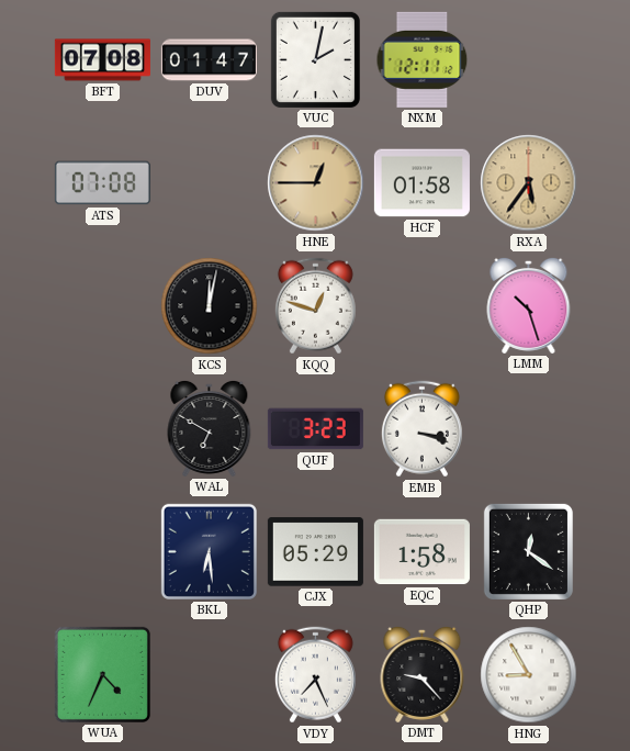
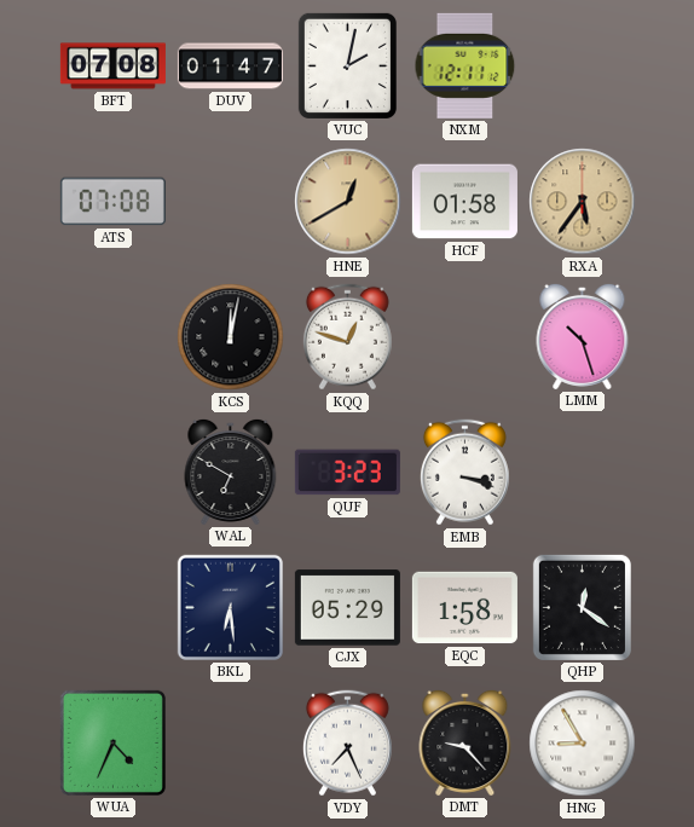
HNE: 12:45 -> 12:40 (348, 202)
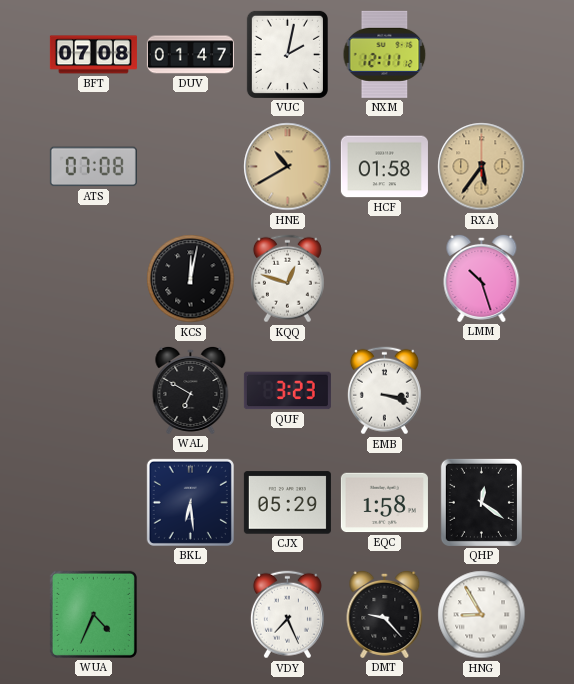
HNE: 12:40 -> 10:40 (288, 167)
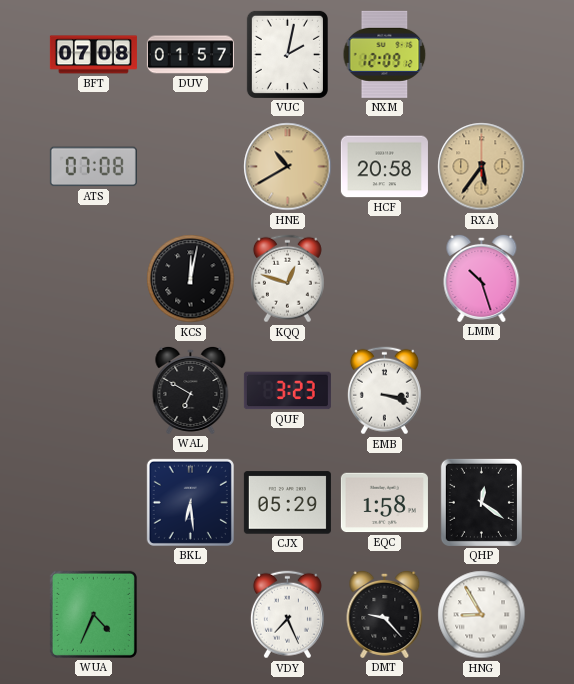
DUV: 01:47 -> 01:57 (190, 55)
NXM: 12:11 -> 12:09 (385, 54)
HCF: 01:58 -> 20:58 (384, 167)
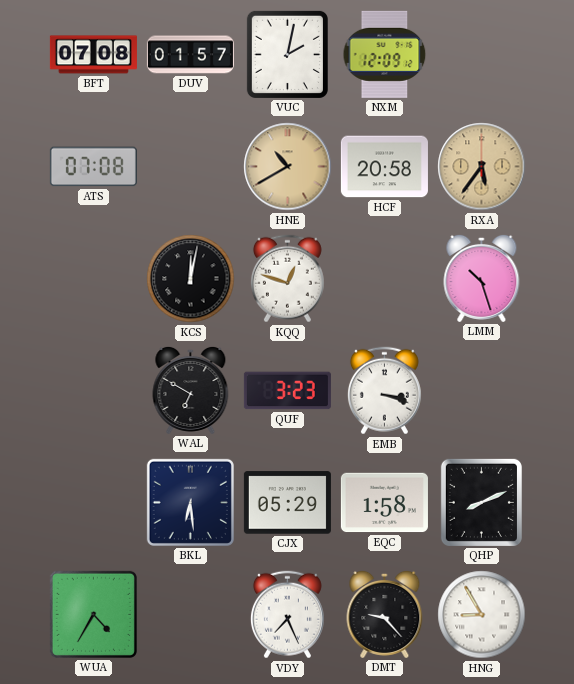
QHP: 12:21 -> 8:11 (481, 502)
WUA: 4:34 -> 4:35 (93, 614)
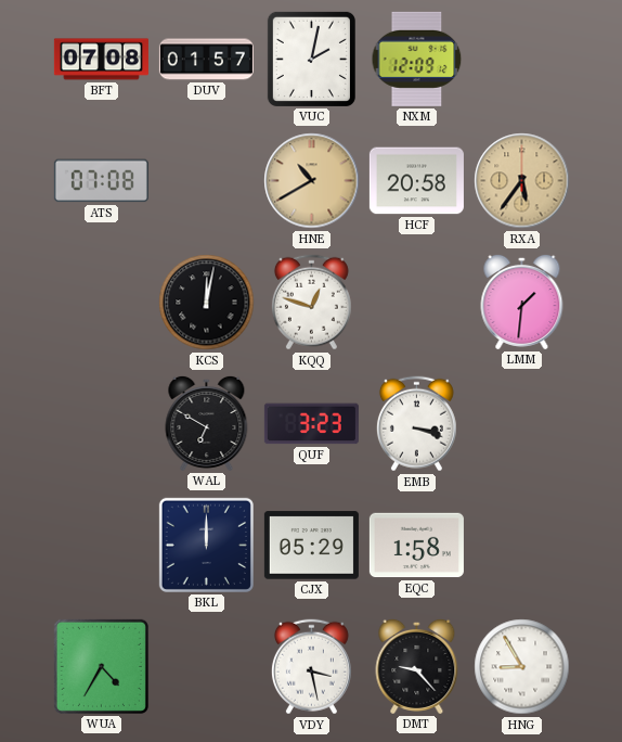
LMM: 10:27 -> 1:31 (522, 302)
BKL: 6:29 -> 12:00 (206, 545)
QHP: 8:11 -> none (481, 502)
VDY: 7:26 -> 3:28 (311, 667)
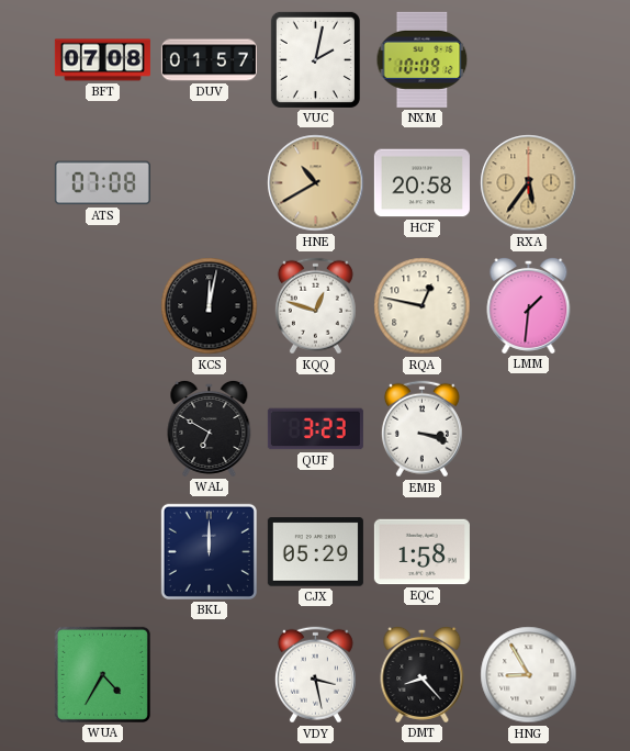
NXM: 12:09 -> 10:09 (423, 59)
RQA: none -> 12:47 (423, 306)
DMT: 9:23 -> 8:23 (423, 674)
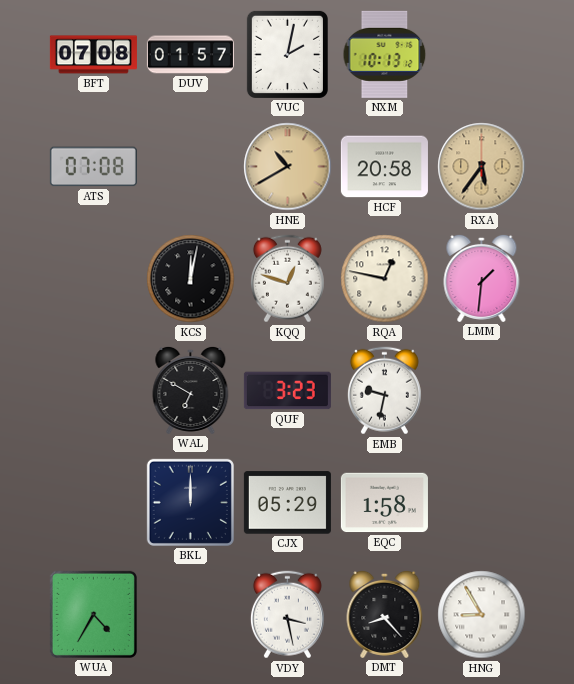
NXM: 10:09 -> 10:13 (385, 54)
EMB: 3:18 -> 9:32 (384, 391)
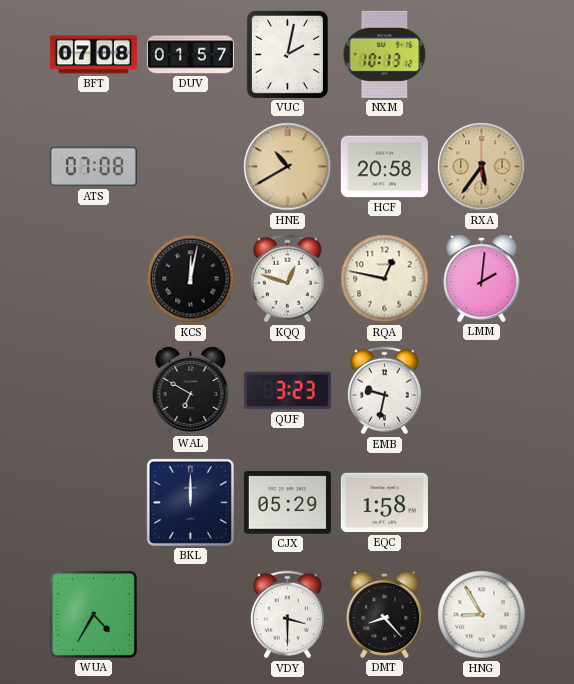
LMM: 1:31 -> 2:01 (482, 278)
VDY: 3:28 -> 3:30 (287, 615)
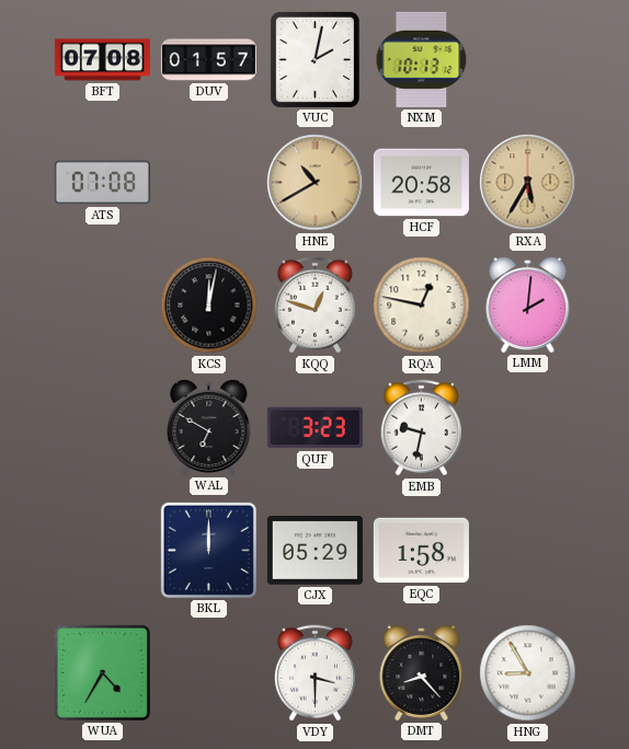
RXA: 5:36 -> 5:35 (528, 183)
